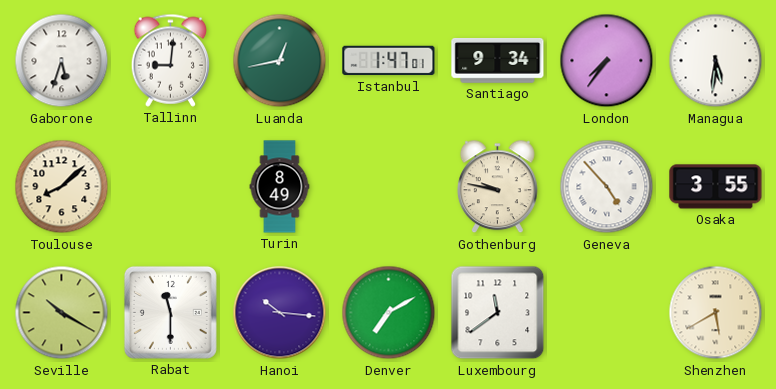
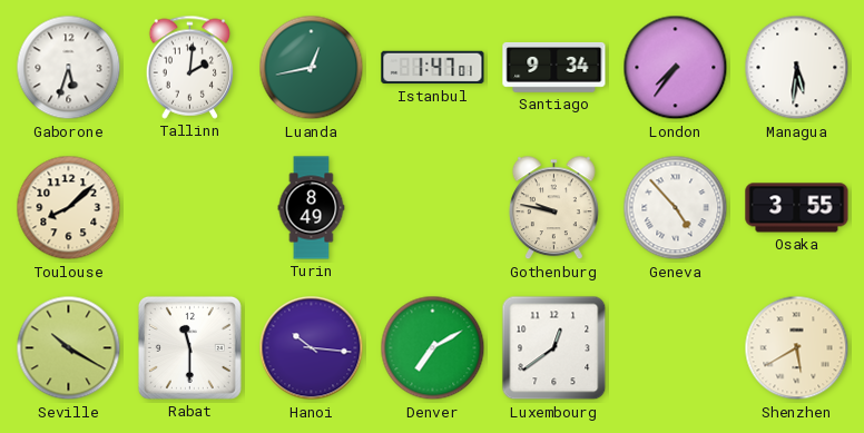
Tallinn: 9:01 -> 2:01 (190, 67)
Luxembourg: 11:39 -> 12:39 (554, 348)
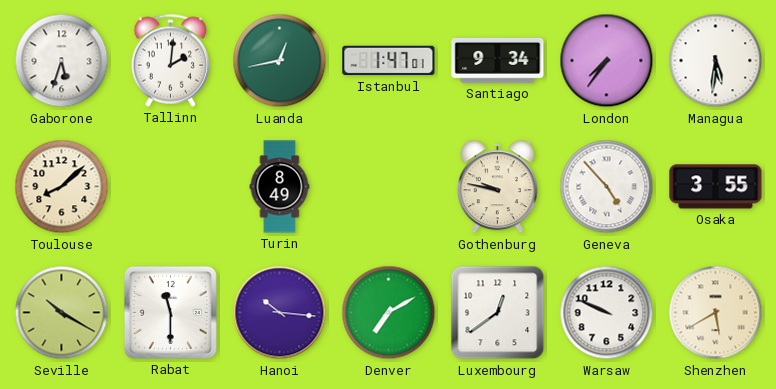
Warsaw: none -> 9:49 (607, 313)
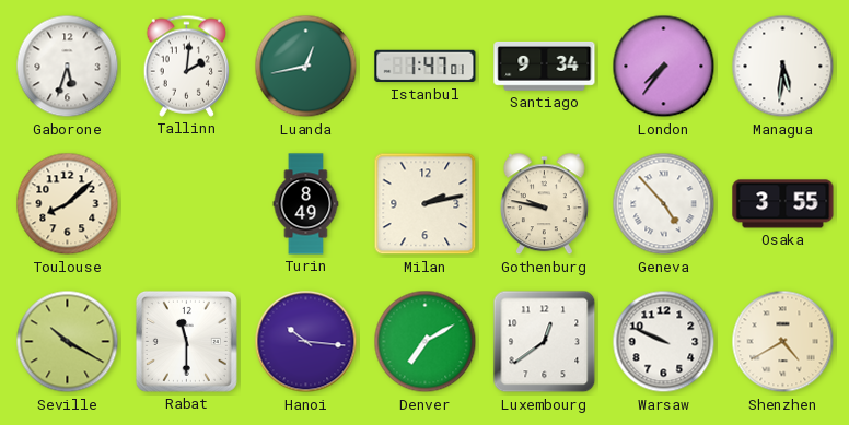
Milan: none -> 2:13 (426, 204)
Shenzhen: 5:40 -> 4:40 (783, 342)
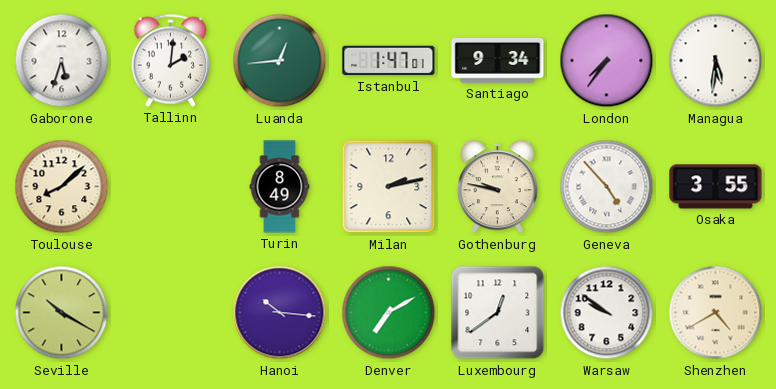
Luanda: 12:43 -> 12:44 (280, 61)
Rabat: 11:30 -> none (186, 341)
Warsaw: 9:49 -> 9:51 (607, 313)
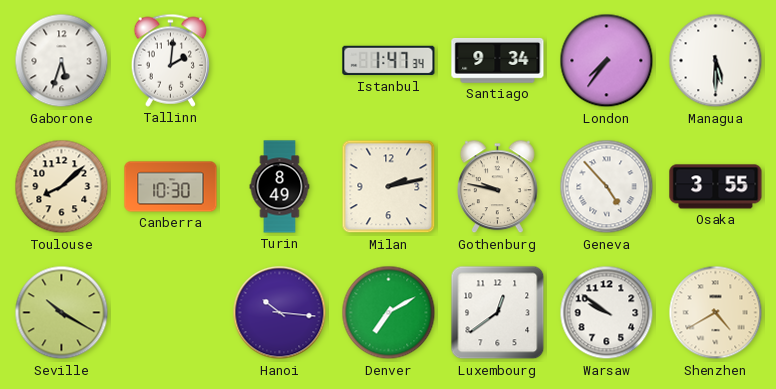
Luanda: 12:44 -> none (280, 61)
Istanbul: 1:47:01 -> 1:47:34 (389, 61)
Managua: 5:31 -> 5:30 (716, 61)
Canberra: none -> 10:30 (171, 187)
